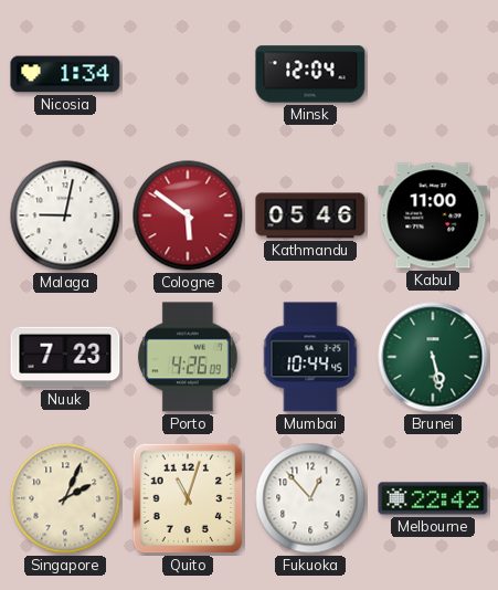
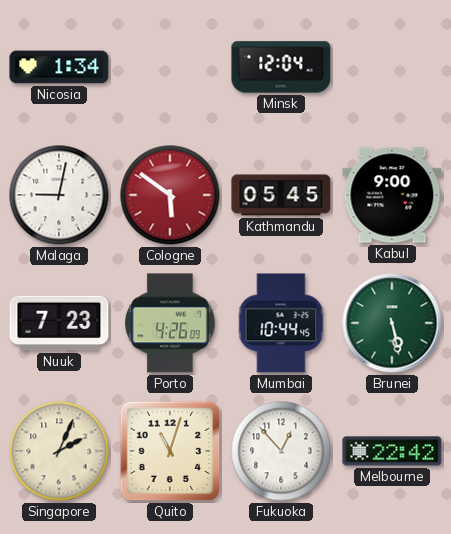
Kathmandu: 05:46 -> 05:45 (281, 195)
Kabul: 11:00 -> 9:00 (392, 195)
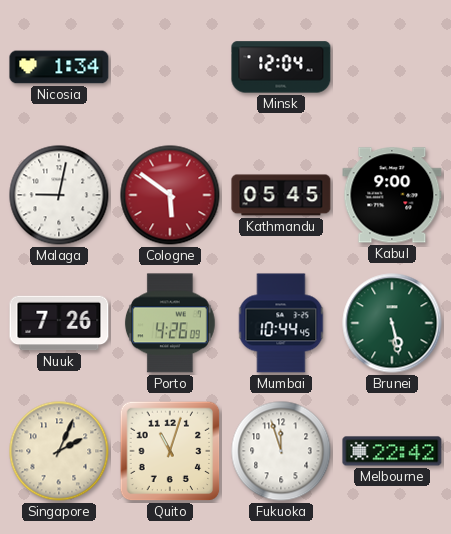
Nuuk: 7:23 -> 7:26 (59, 323)
Fukuoka: 12:53 -> 11:57 (281, 451)
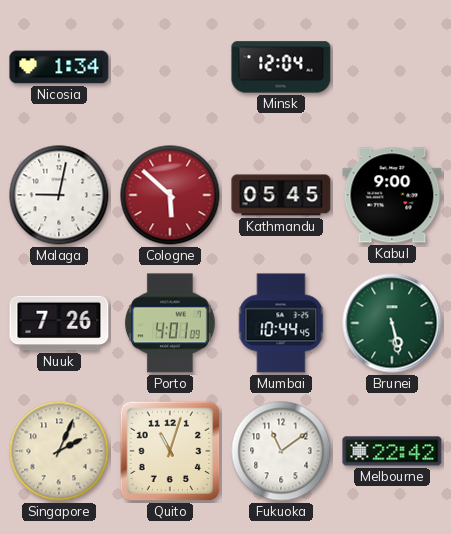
Cologne: 5:51 -> 5:52 (170, 195)
Porto: 4:26 -> 4:01 (170, 323)
Fukuoka: 11:57 -> 11:09 (281, 451)
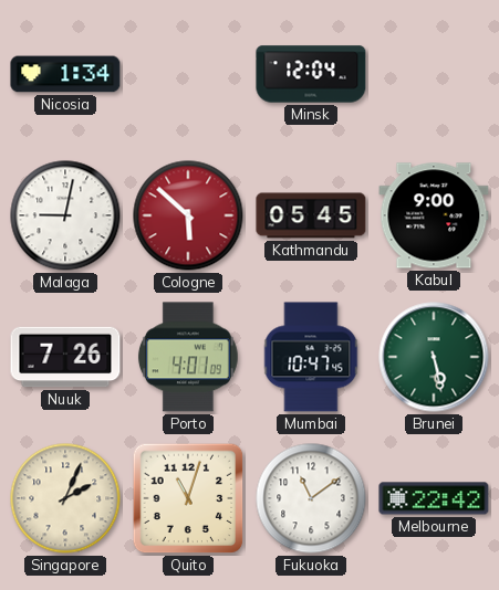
Mumbai: 10:44 -> 10:47 (311, 357)
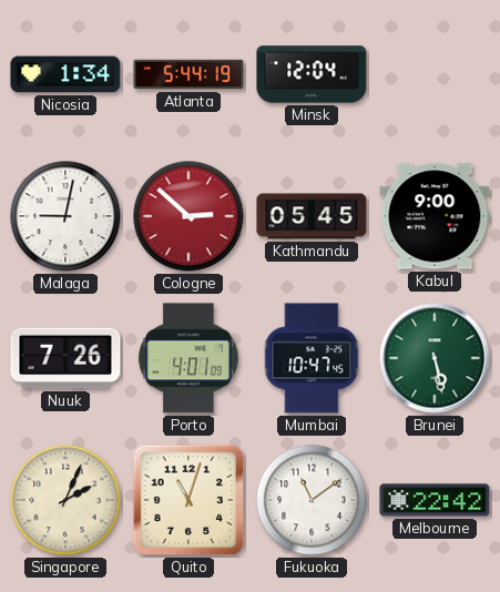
Atlanta: none -> 5:44 (188, 74)
Cologne: 5:52 -> 2:52 (188, 216)
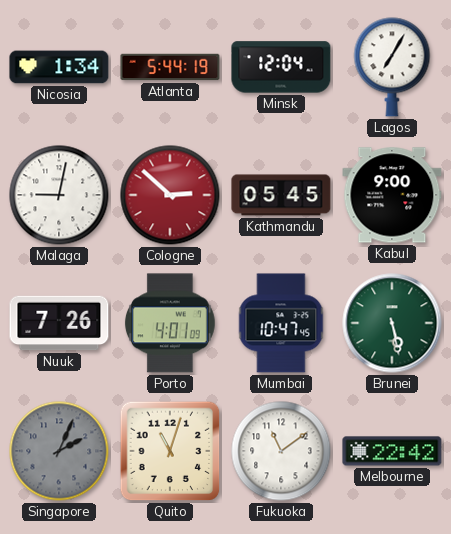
Lagos: none -> 7:05 (392, 67)
Singapore dial: cream -> grey (59, 451)
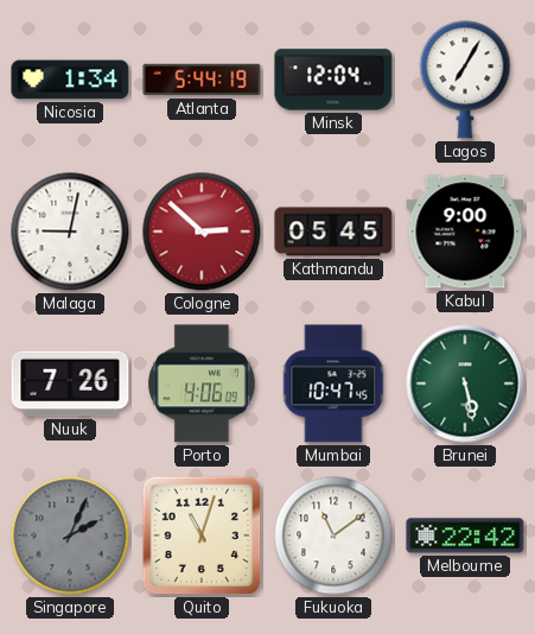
Porto: 4:01 -> 4:06 (202, 383)
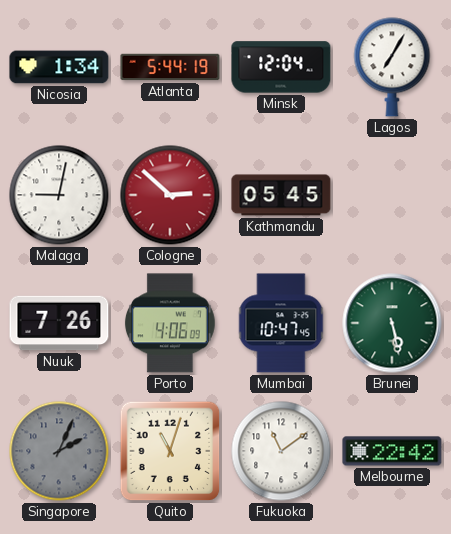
Kabul: 9:00 -> none (465, 232)
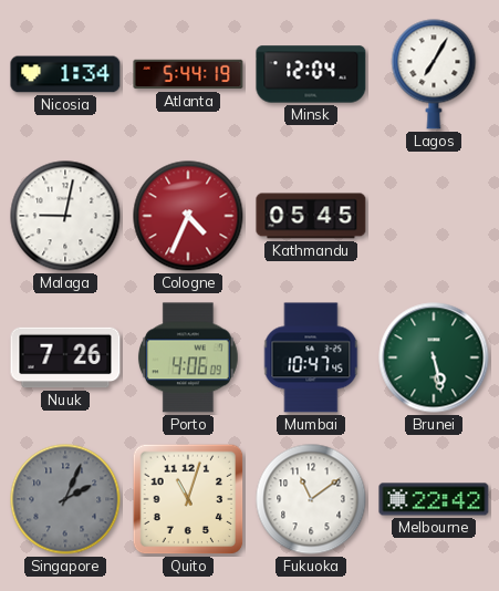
Cologne: 2:52 -> 4:34 (188, 216)
